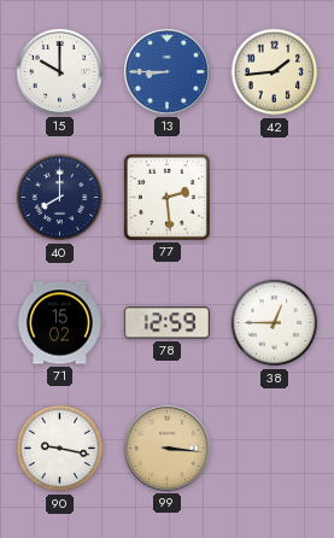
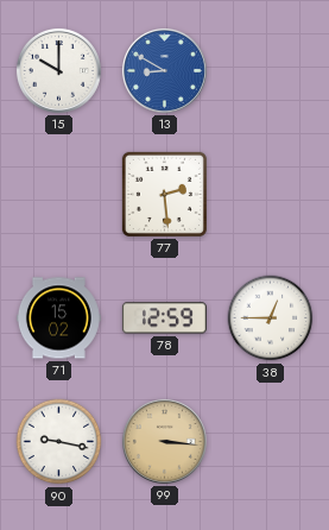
13: 8:45 -> 8:50 (164, 70)
42: 1:44 -> none (275, 72)
40: 8:00 -> none (60, 198)
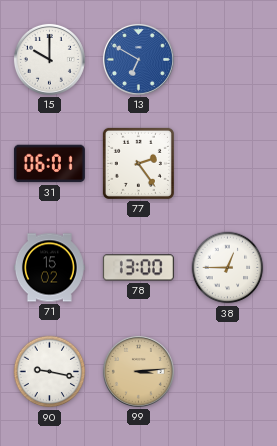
13: 8:50 -> 6:50 (138, 59)
31: none -> 06:01 (49, 164)
77: 2:29 -> 2:24 (138, 163)
78: 12:59 -> 13:00 (138, 268)
99: 3:16 -> 3:14 (138, 371)
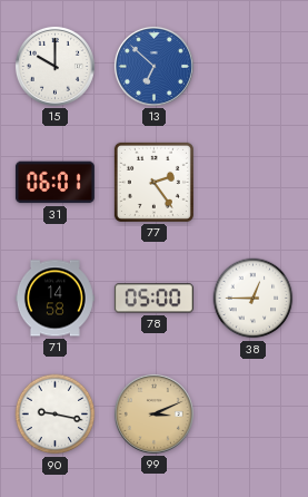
13: 6:50 -> 6:52 (153, 66)
71: 15:02 -> 14:58 (54, 299)
78: 13:00 -> 05:00 (153, 299)
99: 3:14 -> 3:11 (153, 413)
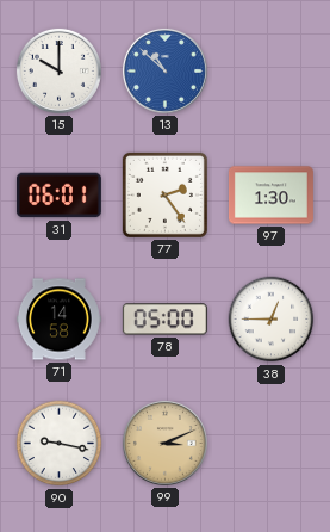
13: 6:52 -> 10:52 (164, 70)
97: none -> 1:30 (270, 196)
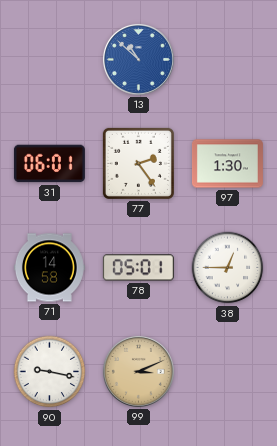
15: 10:00 -> none (58, 70)
78: 05:00 -> 05:01 (138, 268)
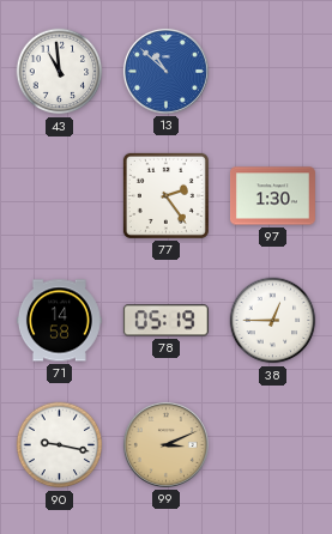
43: none -> 10:59 (60, 72)
31: 06:01 -> none (49, 164)
78: 05:01 -> 05:19 (165, 321)
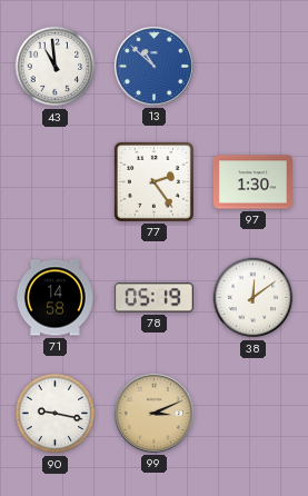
38: 12:45 -> 12:09 (254, 298)
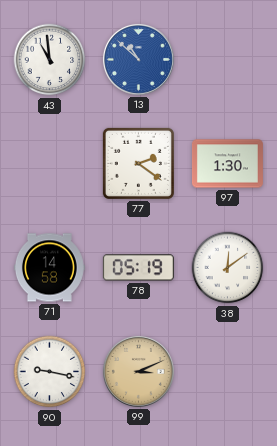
77: 2:24 -> 2:21 (138, 163)
